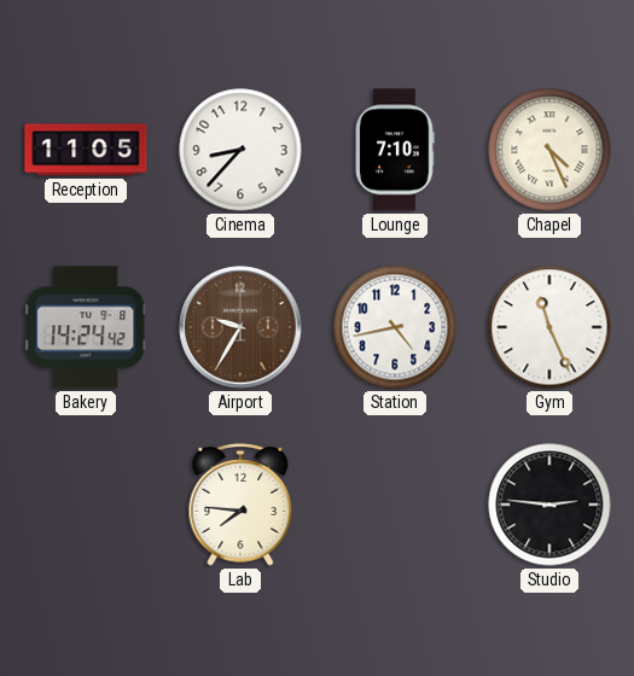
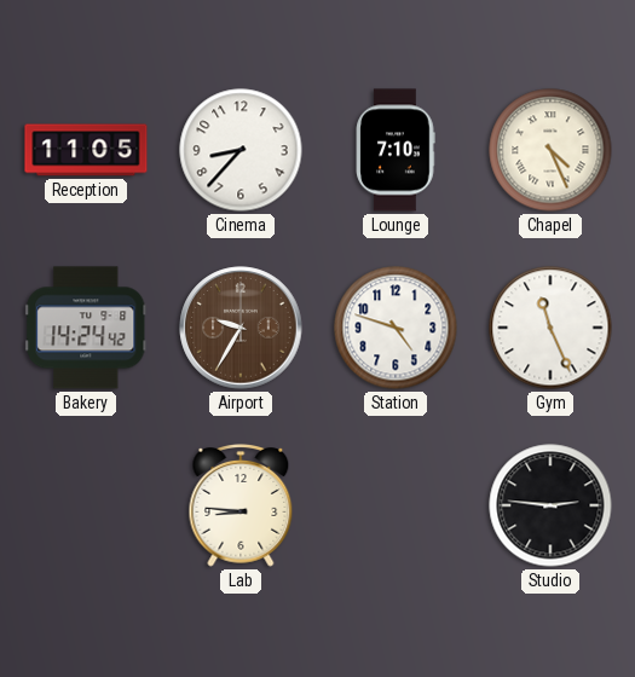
Station: 4:43 -> 4:48 (396, 328)
Lab: 7:46 -> 8:46 (241, 507)
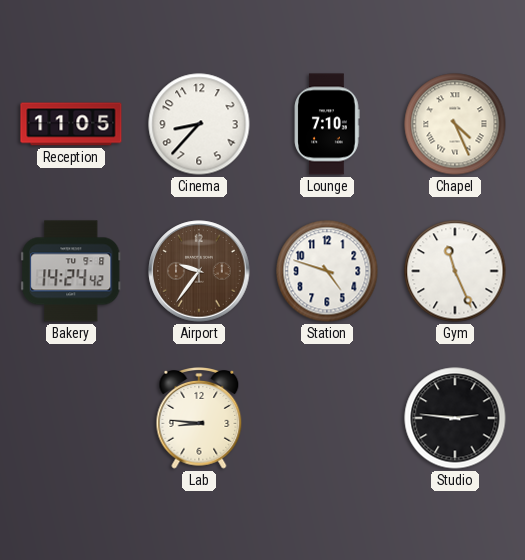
Airport: 9:35 -> 9:36 (199, 271)
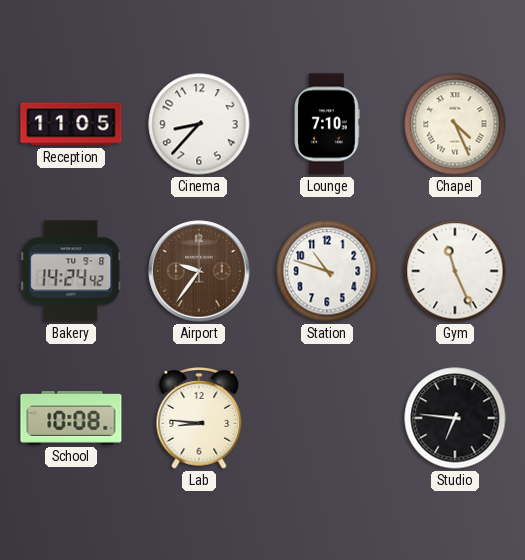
Station: 4:48 -> 10:48 (327, 271)
School: none -> 10:08 (71, 419)
Studio: 2:46 -> 6:46 (455, 418)
